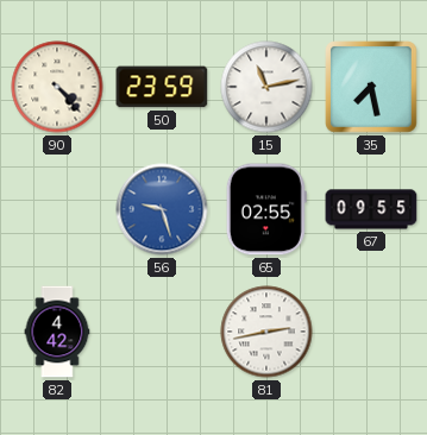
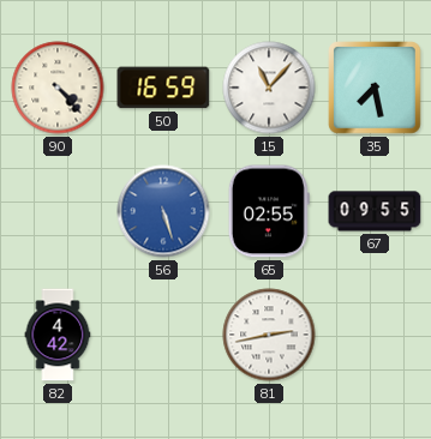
50: 23:59 -> 16:59 (163, 88)
15: 11:13 -> 11:07 (269, 88)
56: 9:27 -> 5:27 (163, 211)
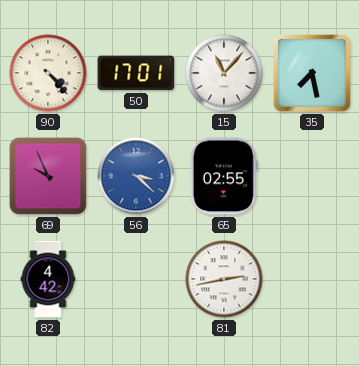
50: 16:59 -> 17:01 (136, 73)
69: none -> 9:56 (48, 176)
56: 5:27 -> 3:22 (136, 176)
67: 09:55 -> none (375, 211)
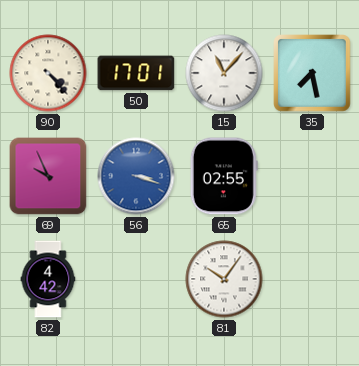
56: 3:22 -> 3:18 (136, 176)
81: 2:43 -> 10:06 (224, 279)
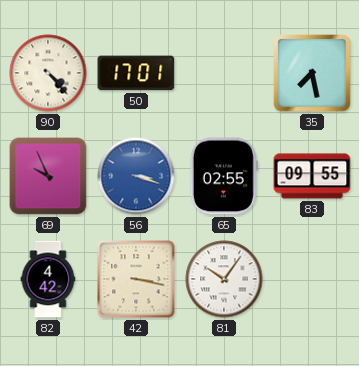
15: 11:07 -> none (224, 73)
83: none -> 09:55 (312, 176)
42: none -> 3:17 (136, 279)
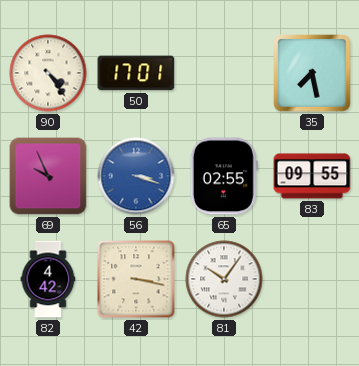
90: 4:23 -> 4:24 (48, 73)
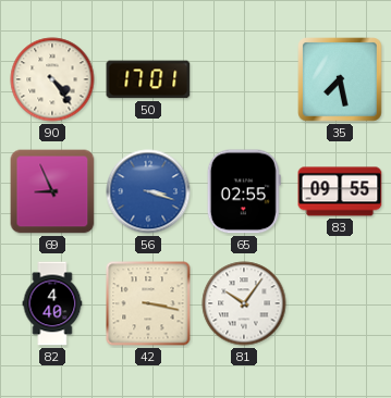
69: 9:56 -> 8:56 (52, 191)
82: 4:42 -> 4:40 (52, 303)
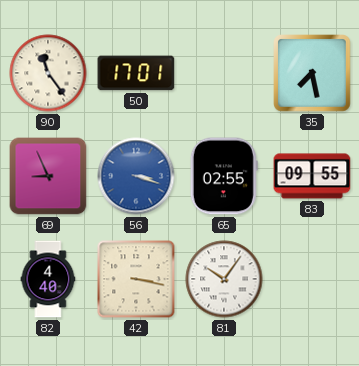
90: 4:24 -> 11:24 (48, 73)
